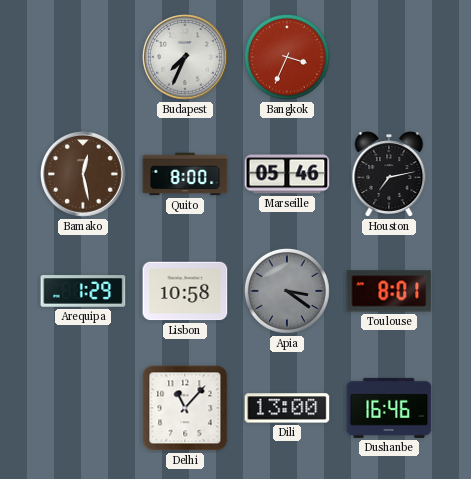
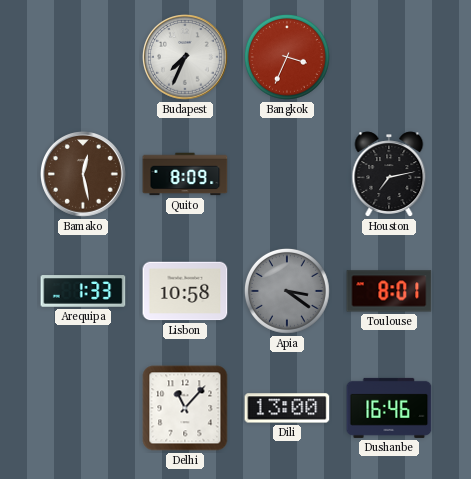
Quito: 8:00 -> 8:09 (185, 174)
Marseille: 05:46 -> none (287, 174)
Arequipa: 1:29 -> 1:33 (83, 291)
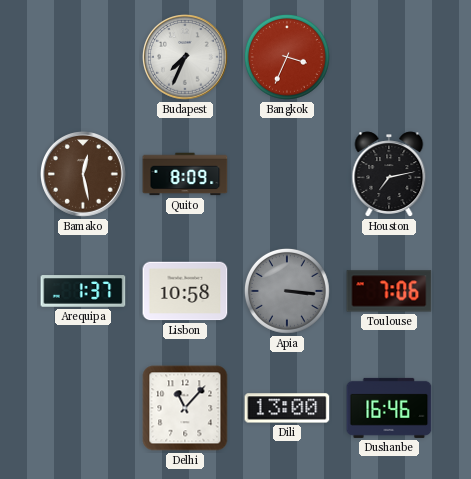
Arequipa: 1:33 -> 1:37 (83, 291)
Apia: 3:21 -> 3:16 (287, 291)
Toulouse: 8:01 -> 7:06 (389, 291)
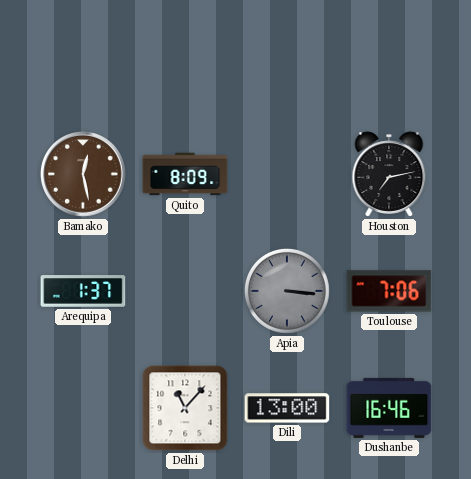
Budapest: 7:34 -> none (186, 58)
Bangkok: 3:34 -> none (287, 57)
Lisbon: 10:58 -> none (185, 291)
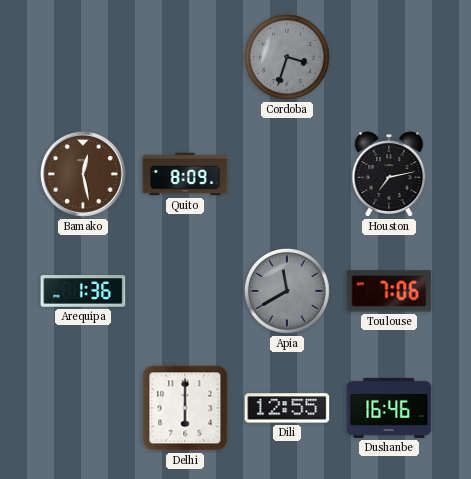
Cordoba: none -> 3:33 (287, 57)
Arequipa: 1:37 -> 1:36 (83, 291)
Apia: 3:16 -> 11:40 (287, 291)
Delhi: 11:07 -> 6:00 (185, 408)
Dili: 13:00 -> 12:55 (287, 408)
